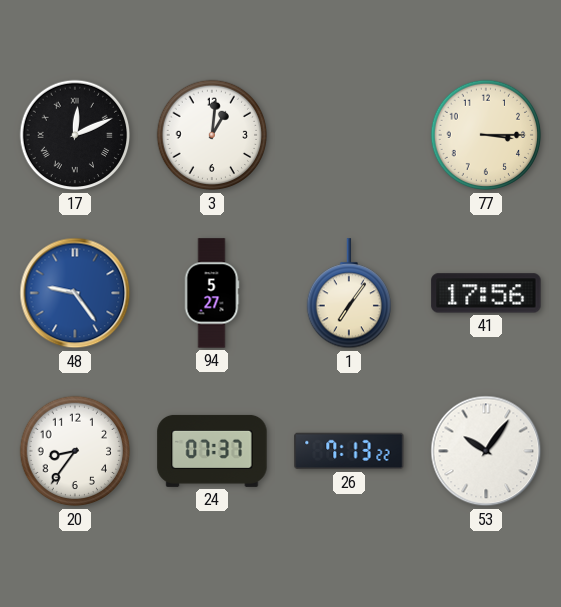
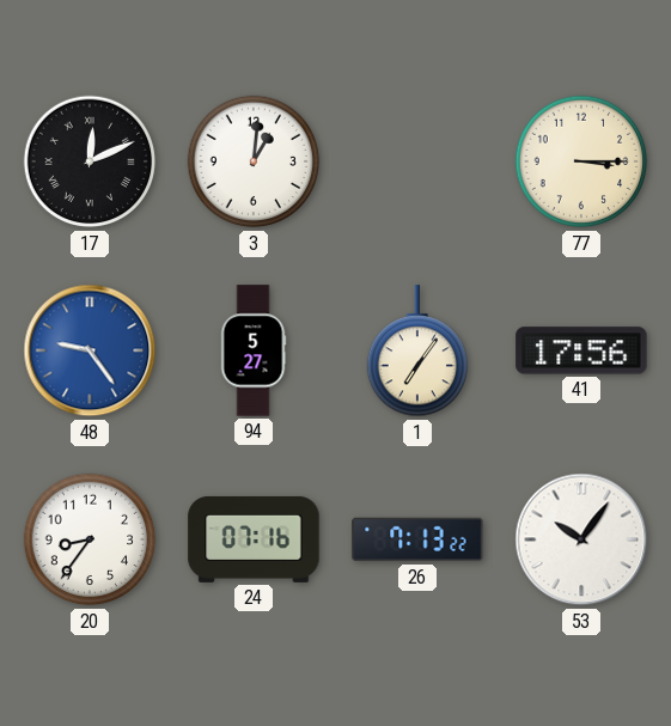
24: 07:37 -> 07:16 (254, 539)
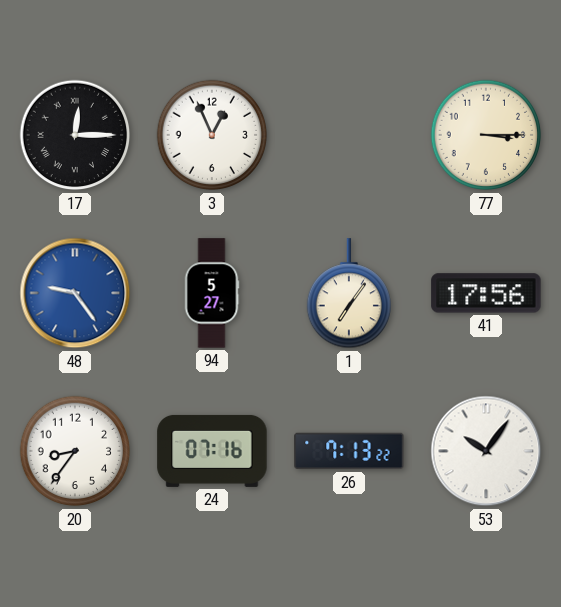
17: 12:11 -> 12:15 (75, 135)
3: 1:01 -> 12:56 (212, 135)
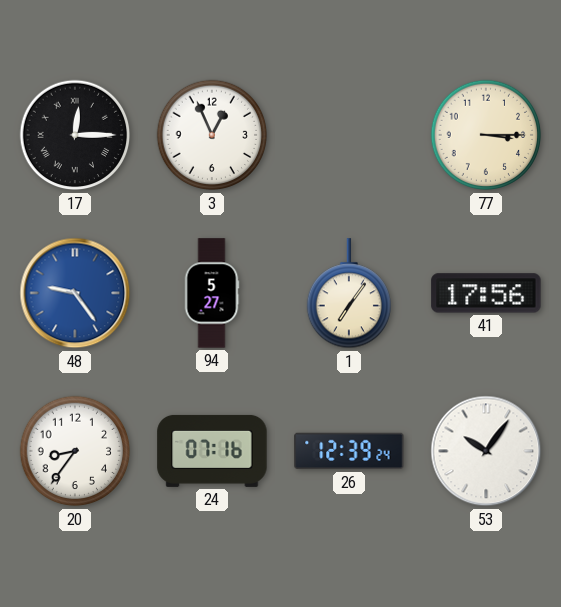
26: 7:13 -> 12:39 (349, 451)
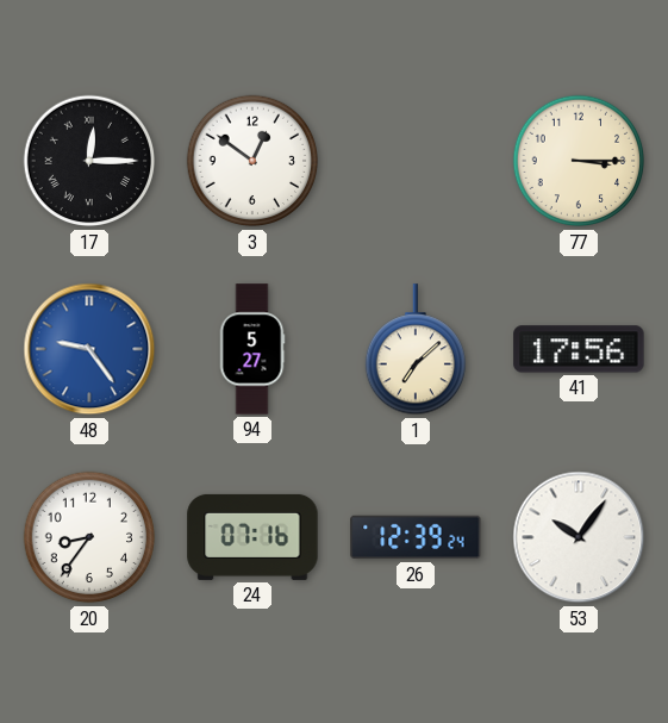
3: 12:56 -> 12:51 (252, 161)
1: 7:06 -> 7:08 (414, 350)
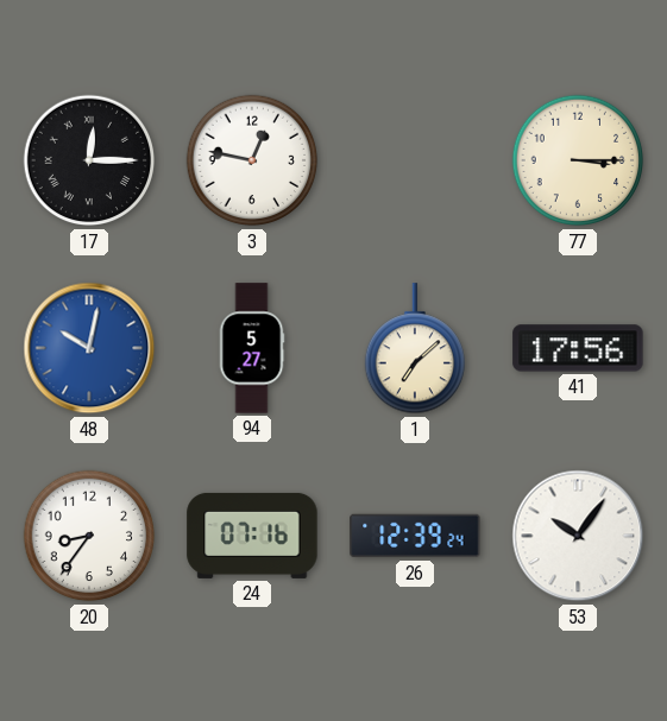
3: 12:51 -> 12:47 (252, 160)
48: 9:24 -> 10:02 (89, 348)
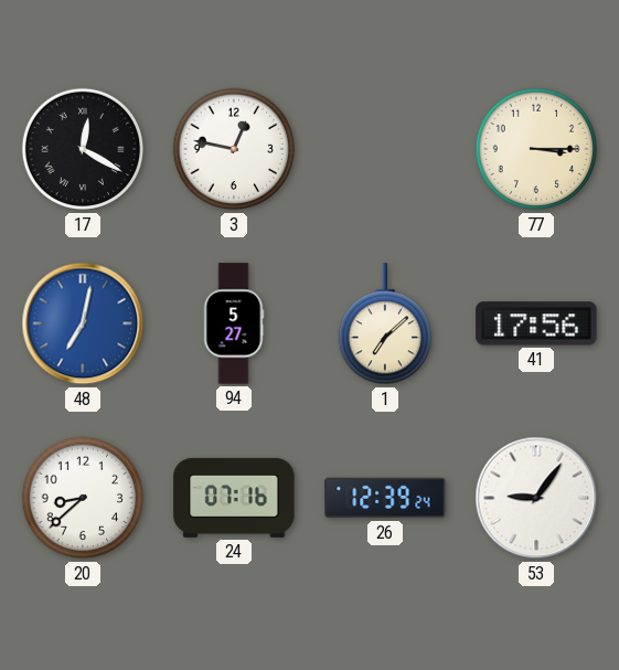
17: 12:15 -> 12:20 (83, 149)
48: 10:02 -> 7:02 (83, 323)
20: 8:36 -> 8:38 (83, 498)
53: 10:06 -> 9:06 (536, 498)
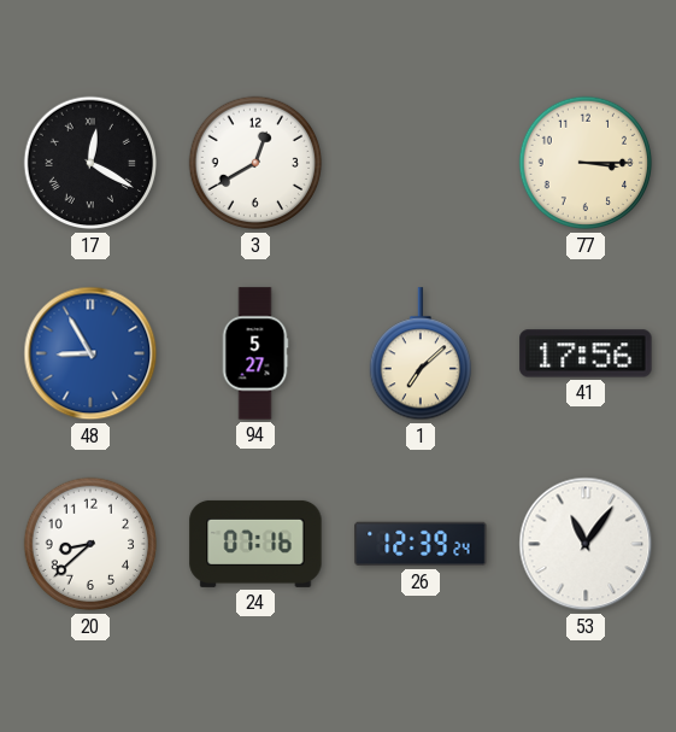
3: 12:47 -> 12:40 (255, 163)
48: 7:02 -> 8:55 (90, 353)
53: 9:06 -> 11:06 (586, 544)
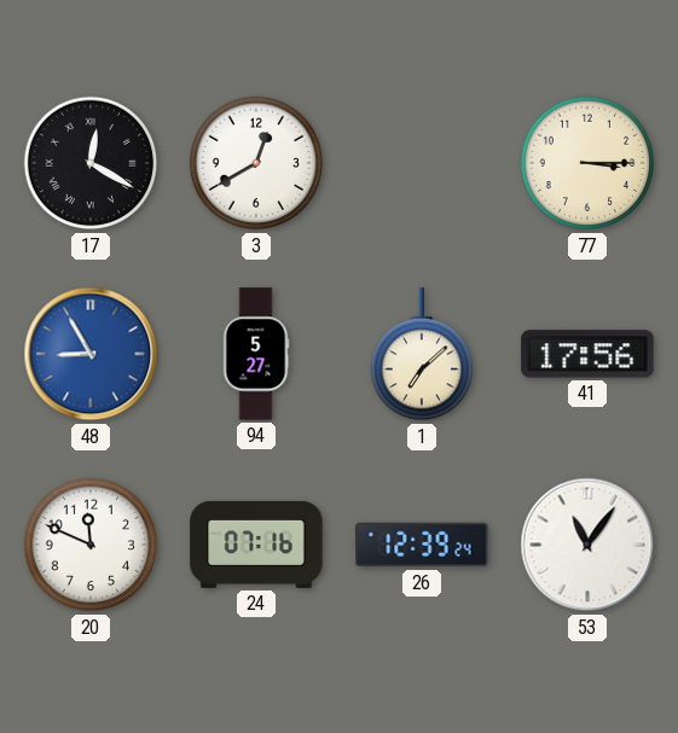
20: 8:38 -> 11:49 (91, 545)
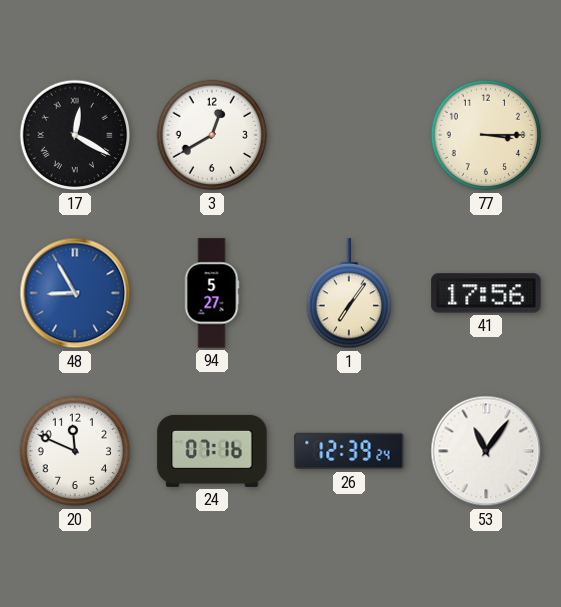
1: 7:08 -> 7:06 (348, 294)
